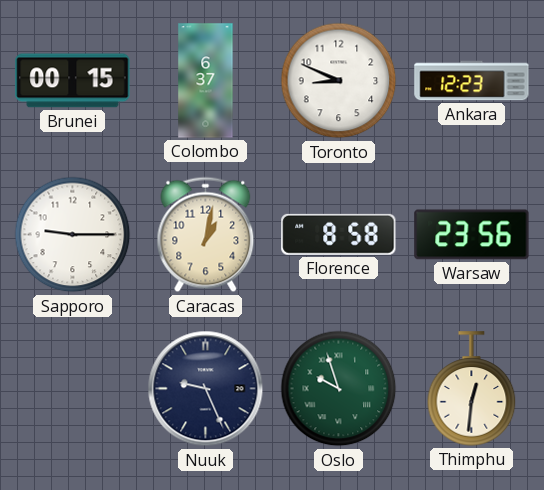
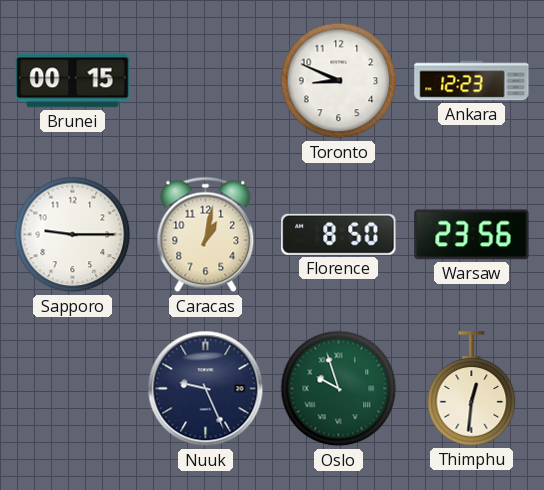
Colombo: 6:37 -> none (206, 81)
Florence: 8:58 -> 8:50 (339, 234)
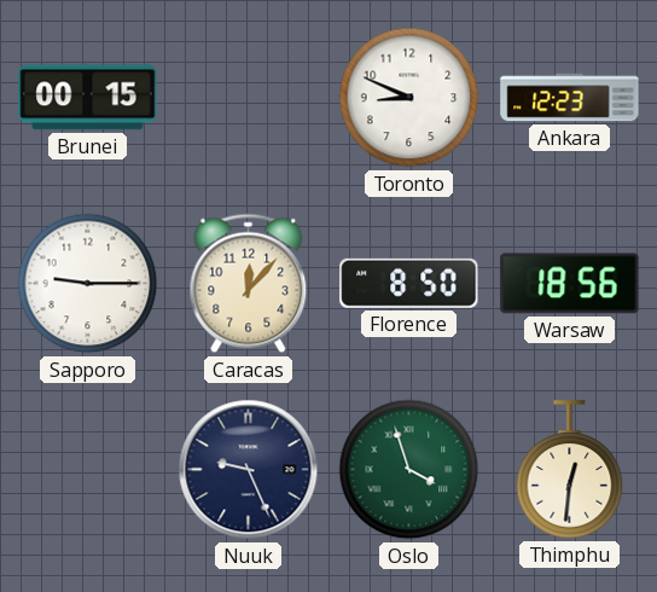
Caracas: 1:02 -> 12:07 (249, 284)
Warsaw: 23:56 -> 18:56 (570, 284)
Oslo: 9:57 -> 3:57 (409, 470)
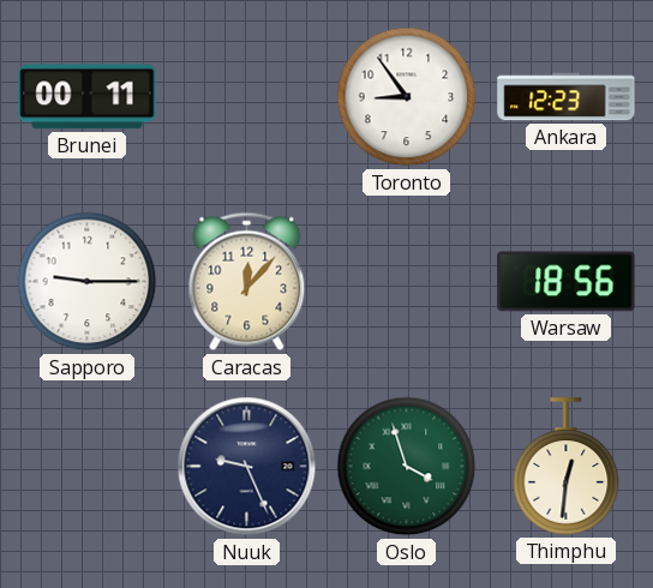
Brunei: 00:15 -> 00:11 (88, 97)
Toronto: 8:49 -> 8:54 (407, 97)
Florence: 8:50 -> none (409, 283)
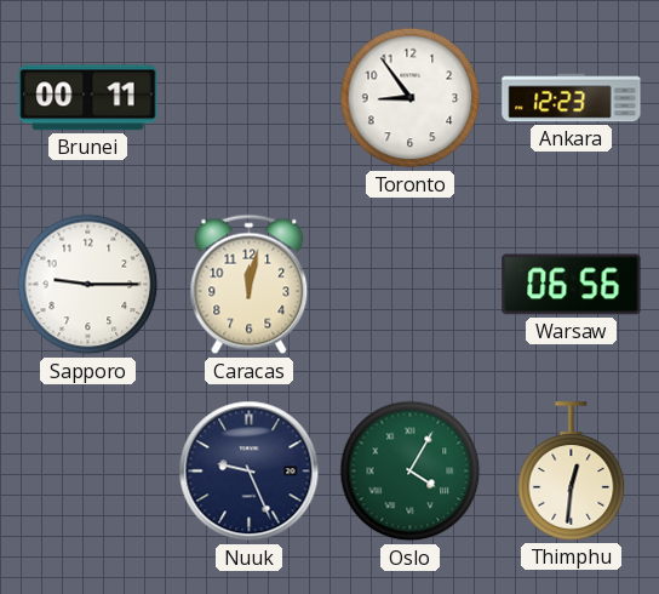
Caracas: 12:07 -> 12:02 (250, 285)
Warsaw: 18:56 -> 06:56 (572, 285)
Oslo: 3:57 -> 4:05 (411, 472)
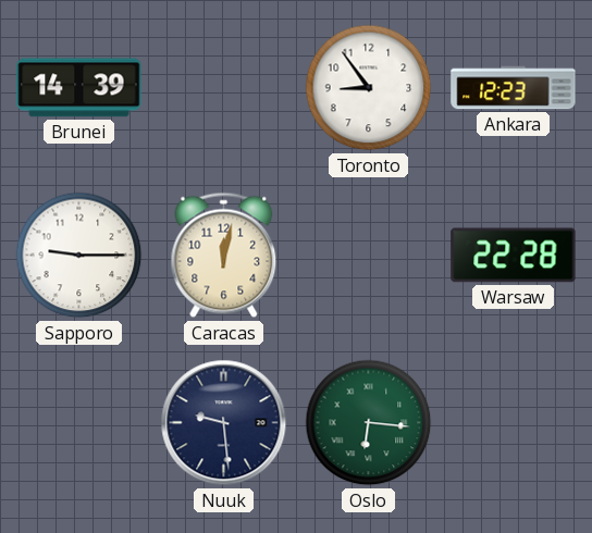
Brunei: 00:11 -> 14:39 (79, 88)
Warsaw: 06:56 -> 22:28 (514, 256)
Nuuk: 9:26 -> 9:29 (224, 423)
Oslo: 4:05 -> 6:16 (369, 423)
Thimphu: 12:31 -> none (572, 472)
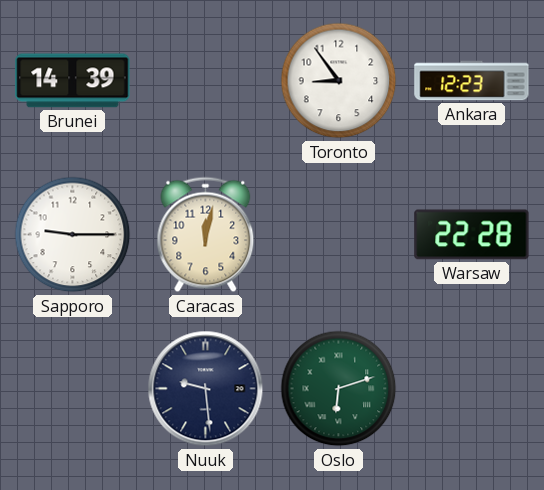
Oslo: 6:16 -> 6:12 (339, 389)
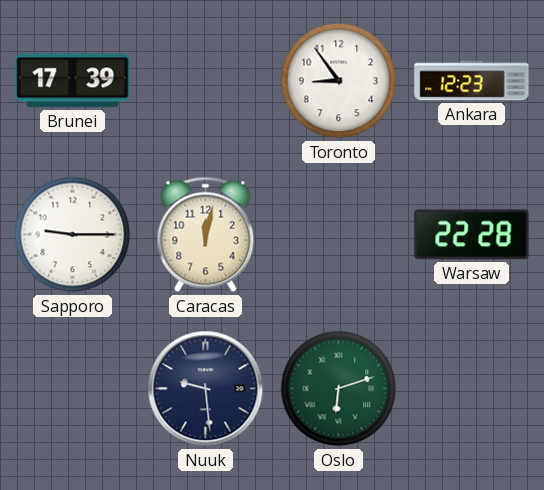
Brunei: 14:39 -> 17:39 (73, 81)
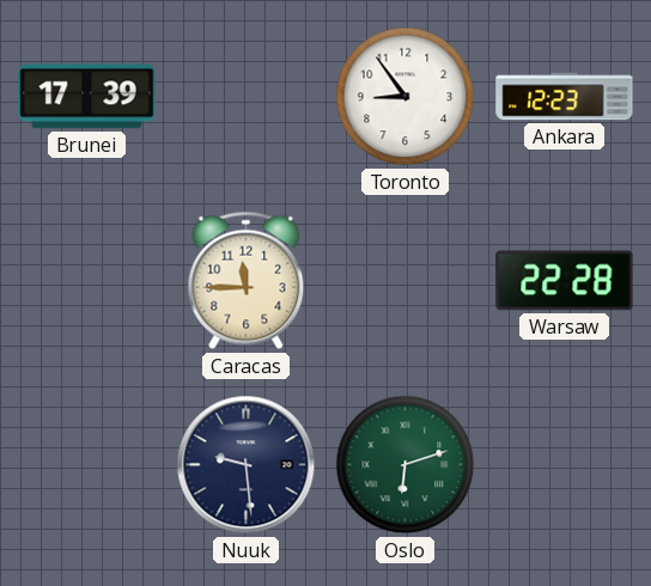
Sapporo: 9:15 -> none (73, 235)
Caracas: 12:02 -> 11:45 (247, 281)
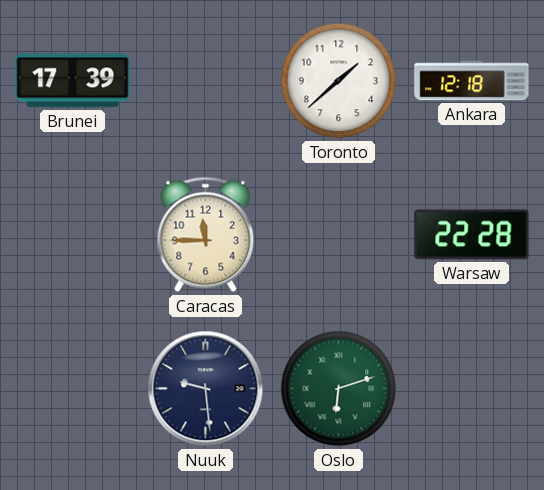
Toronto: 8:54 -> 1:38 (339, 81)
Ankara: 12:23 -> 12:18 (472, 81)
